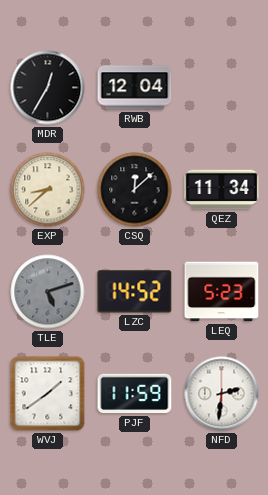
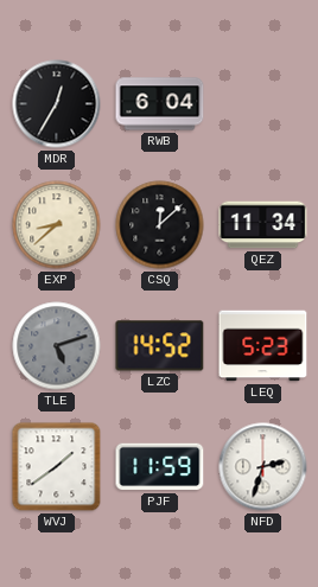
RWB: 12:04 -> 6:04 (160, 104)
NFD: 2:31 -> 2:33 (263, 467)
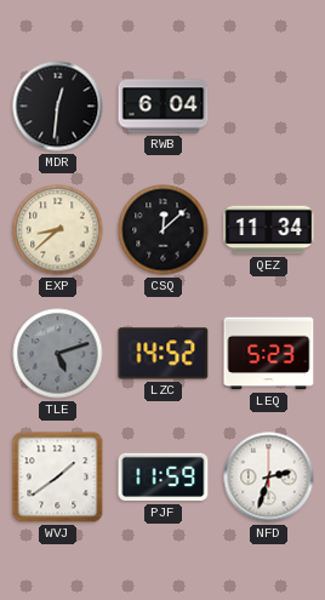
MDR: 12:35 -> 12:31 (58, 107)
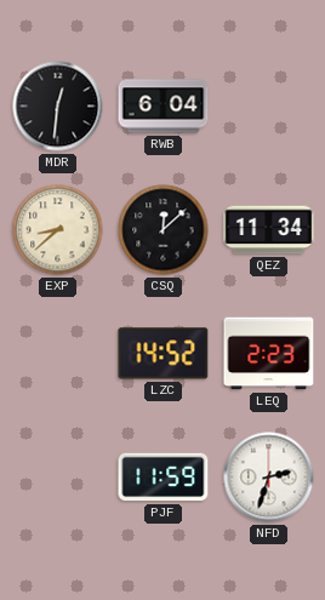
TLE: 5:12 -> none (58, 354)
LEQ: 5:23 -> 2:23 (269, 354)
WVJ: 1:39 -> none (58, 478)
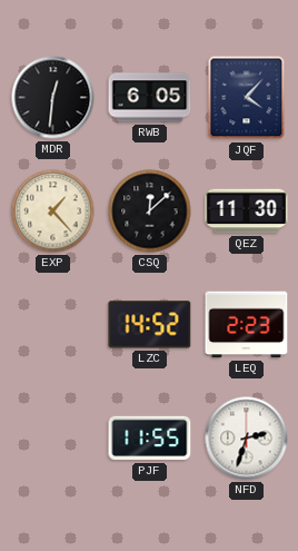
RWB: 6:04 -> 6:05 (150, 98)
JQF: none -> 4:07 (247, 98)
EXP: 8:38 -> 1:23 (53, 211)
QEZ: 11:34 -> 11:30 (247, 211)
PJF: 11:59 -> 11:55 (150, 439)
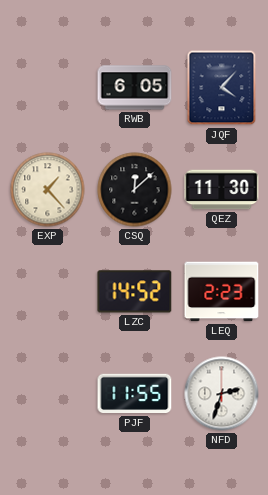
MDR: 12:31 -> none (53, 98)
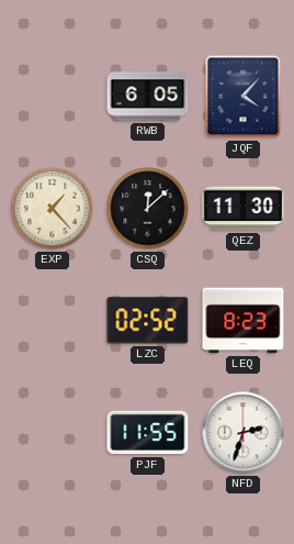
LZC: 14:52 -> 02:52 (148, 321)
LEQ: 2:23 -> 8:23 (244, 321)
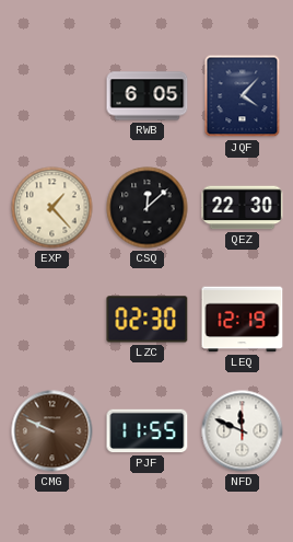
QEZ: 11:30 -> 22:30 (243, 208)
LZC: 02:52 -> 02:30 (148, 320)
LEQ: 8:23 -> 12:19 (243, 320)
CMG: none -> 9:49 (52, 431)
NFD: 2:33 -> 11:49 (243, 431)
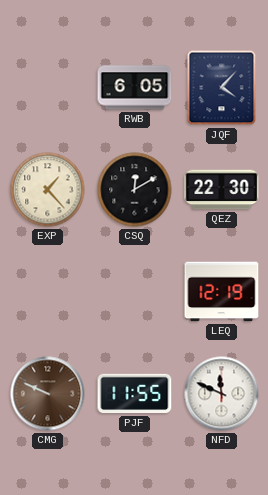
CSQ: 12:08 -> 12:10 (135, 190)
LZC: 02:30 -> none (148, 320)
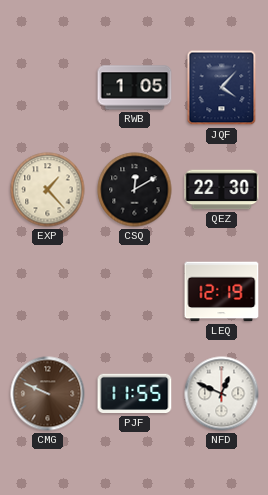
RWB: 6:05 -> 1:05 (135, 88)
NFD: 11:49 -> 12:49 (222, 394)
